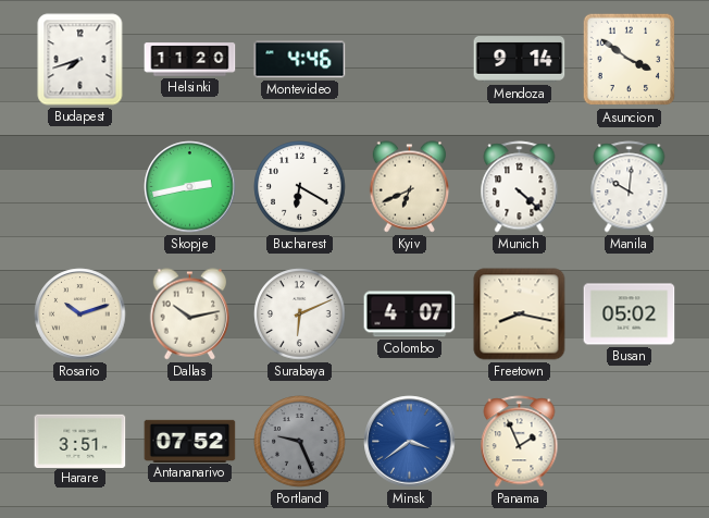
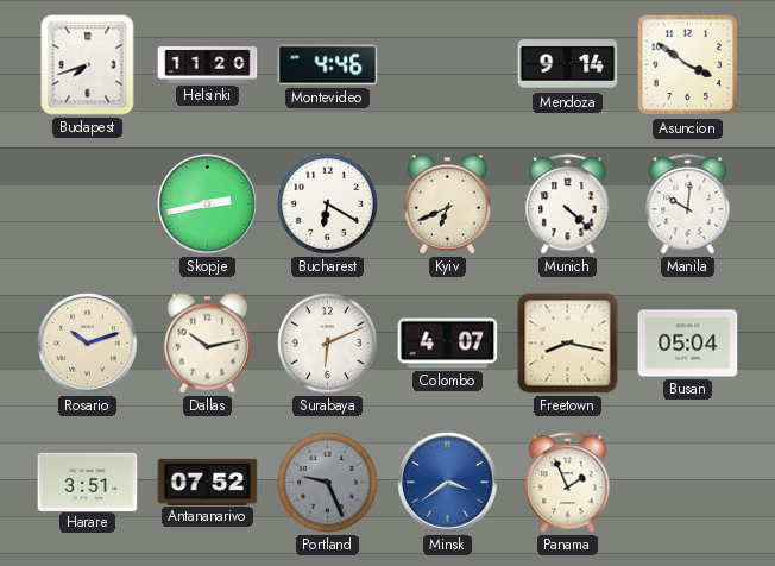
Busan: 05:02 -> 05:04 (688, 344)
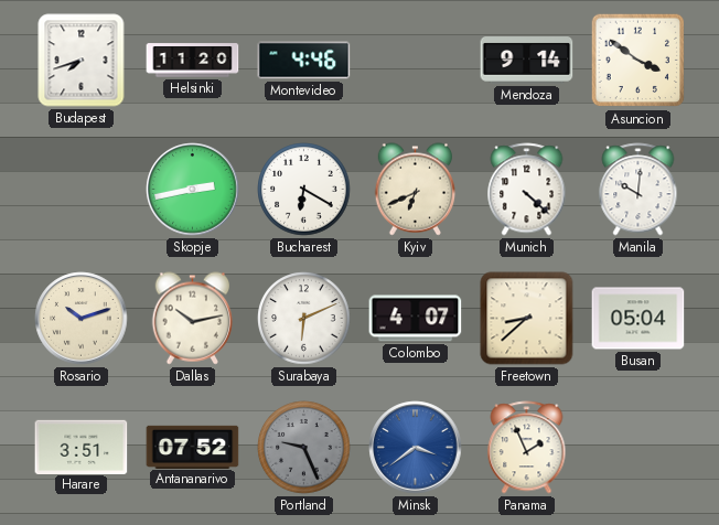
Freetown: 8:17 -> 8:38 (527, 319)
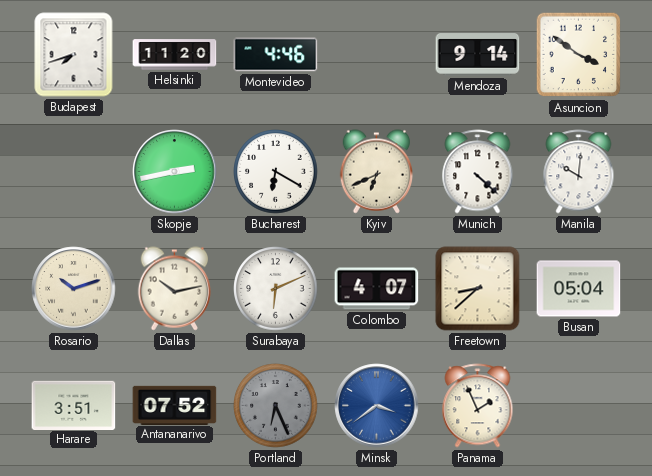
Portland: 9:26 -> 6:26 (276, 406)
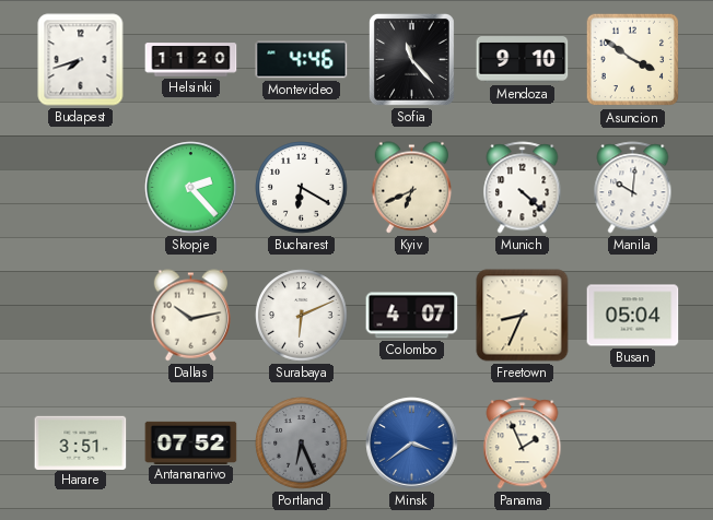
Sofia: none -> 11:23 (411, 59)
Mendoza: 9:14 -> 9:10 (523, 60)
Skopje: 2:43 -> 2:23 (191, 188)
Rosario: 10:12 -> none (74, 289)
Freetown: 8:38 -> 8:34 (523, 316)
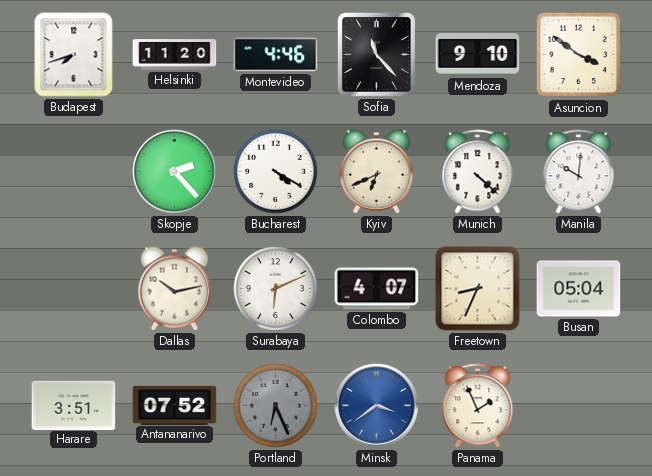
Bucharest: 6:20 -> 4:20 (276, 172)
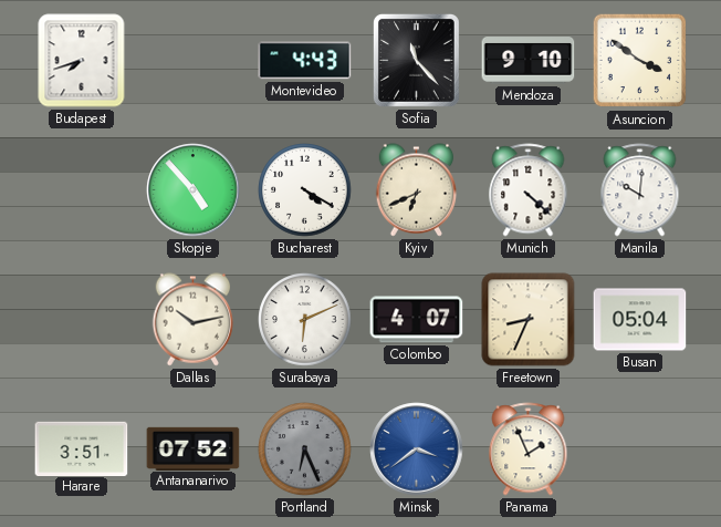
Helsinki: 11:20 -> none (175, 55)
Montevideo: 4:46 -> 4:43 (305, 61)
Skopje: 2:23 -> 4:53 (194, 190)
